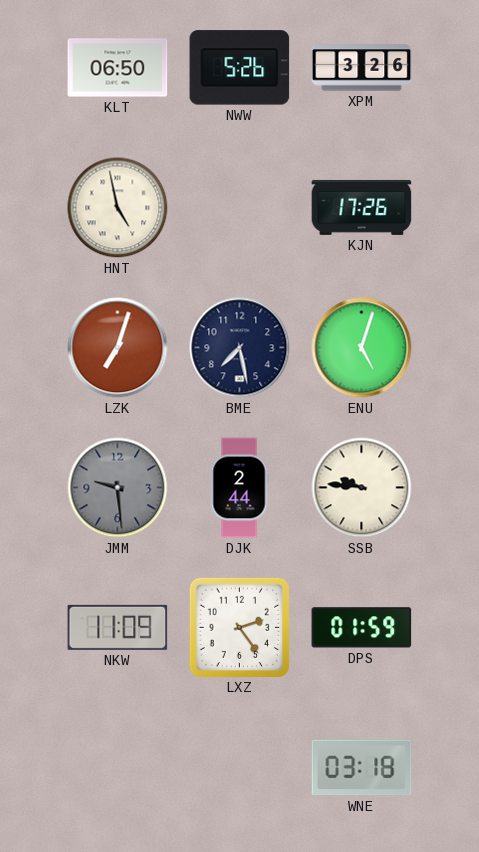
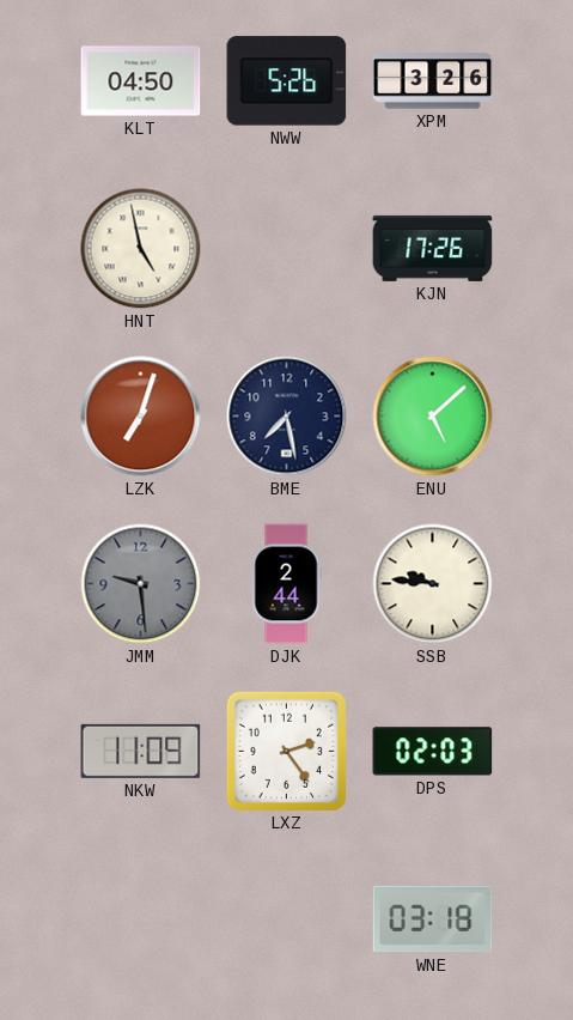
KLT: 06:50 -> 04:50 (141, 81)
ENU: 5:03 -> 5:08 (433, 417)
DPS: 01:59 -> 02:03 (433, 752)
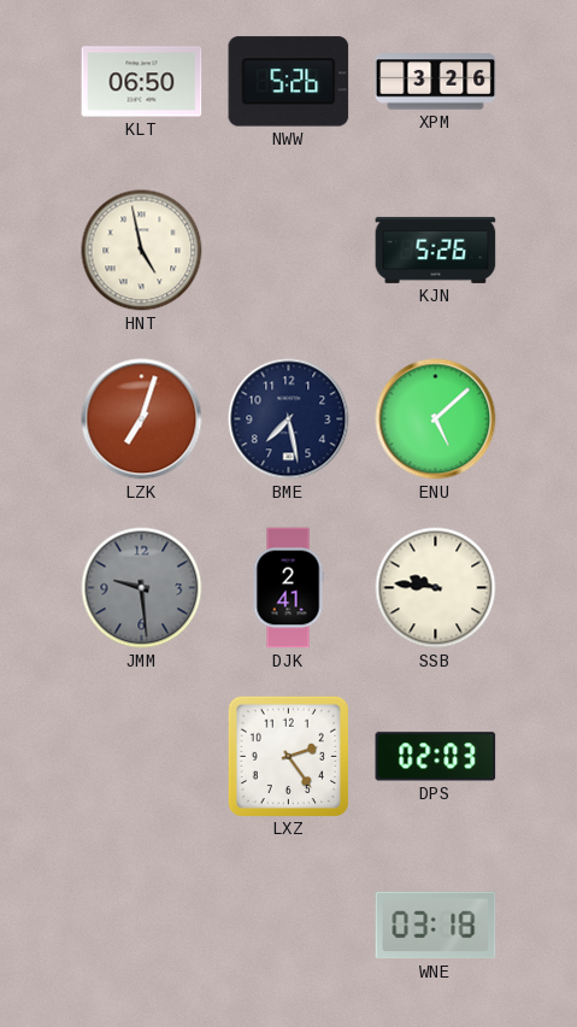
KLT: 04:50 -> 06:50 (142, 82)
KJN: 17:26 -> 5:26 (436, 250)
DJK: 2:44 -> 2:41 (288, 588)
NKW: 11:09 -> none (141, 751)
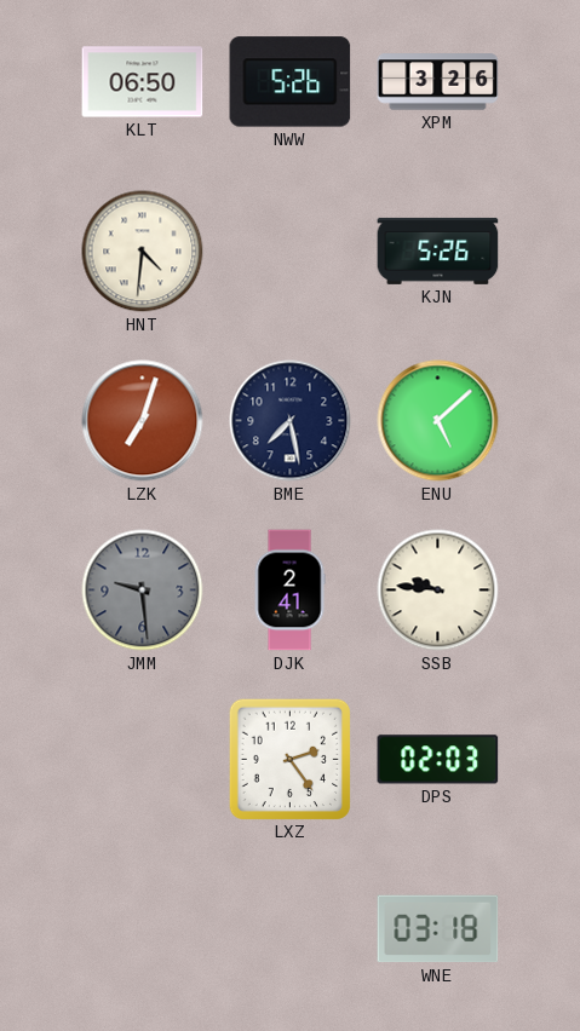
HNT: 4:58 -> 4:31 (143, 252)
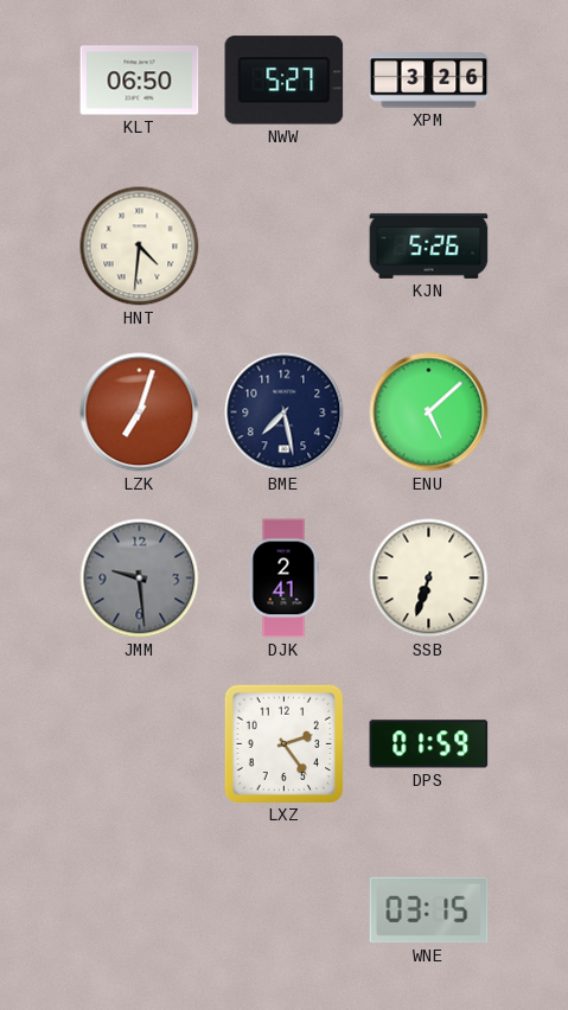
NWW: 5:26 -> 5:27 (285, 81)
SSB: 9:46 -> 6:33 (429, 578)
DPS: 02:03 -> 01:59 (429, 744)
WNE: 03:18 -> 03:15 (429, 910)
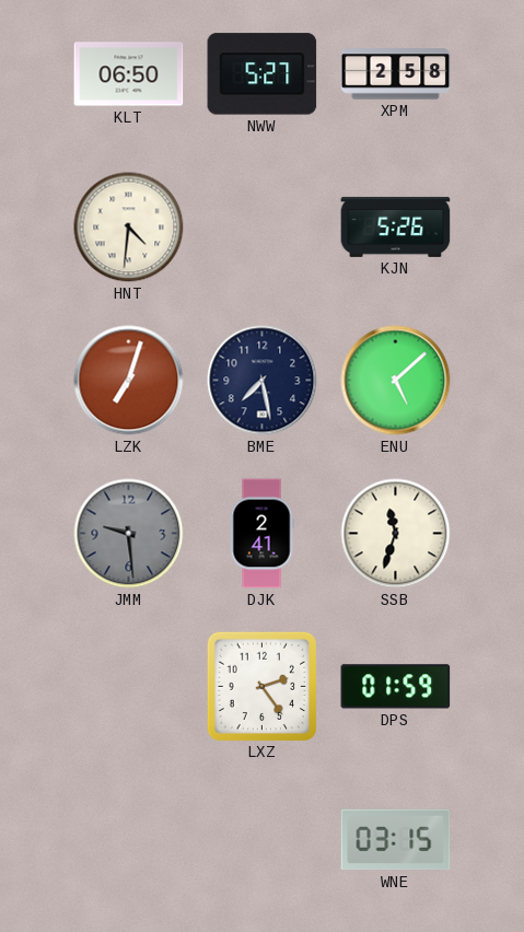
XPM: 3:26 -> 2:58 (396, 74)
SSB: 6:33 -> 11:33 (396, 534)
